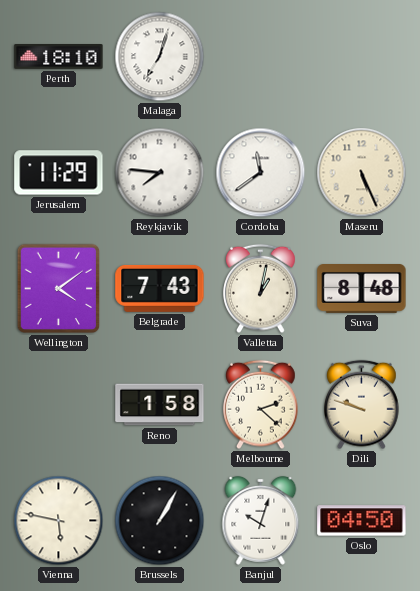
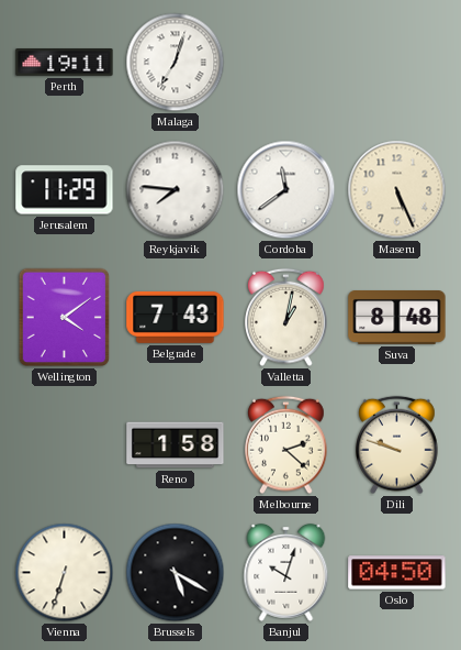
Perth: 18:10 -> 19:11 (65, 63)
Vienna: 5:47 -> 6:33 (65, 573)
Brussels: 1:05 -> 5:20 (176, 573)
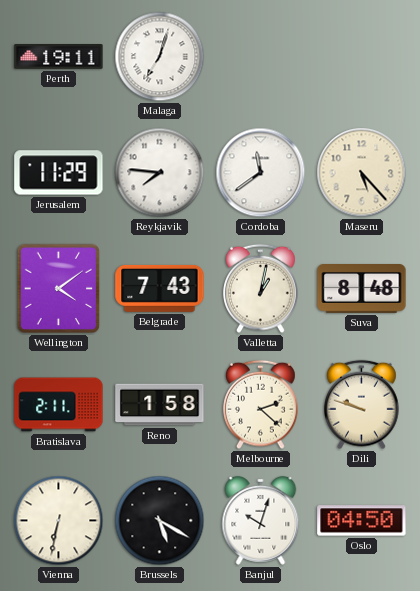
Maseru: 5:26 -> 5:23 (362, 173)
Bratislava: none -> 2:11 (59, 405)
Vienna: 6:33 -> 6:32 (59, 521)
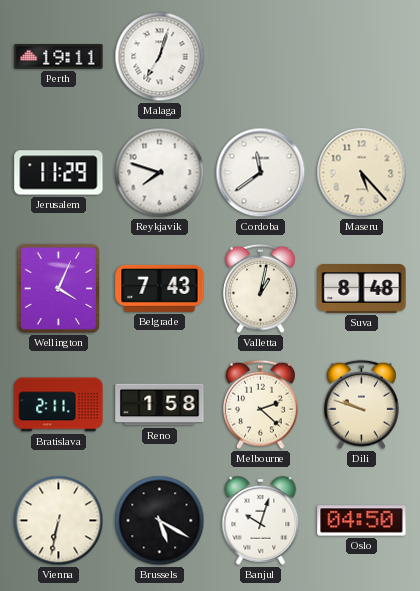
Reykjavik: 7:46 -> 7:48 (160, 173)
Wellington: 4:09 -> 4:04 (59, 289)
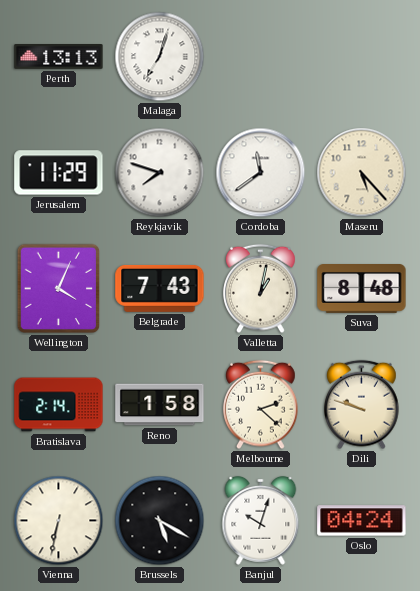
Perth: 19:11 -> 13:13 (59, 57)
Bratislava: 2:11 -> 2:14 (59, 405)
Oslo: 04:50 -> 04:24 (362, 521)
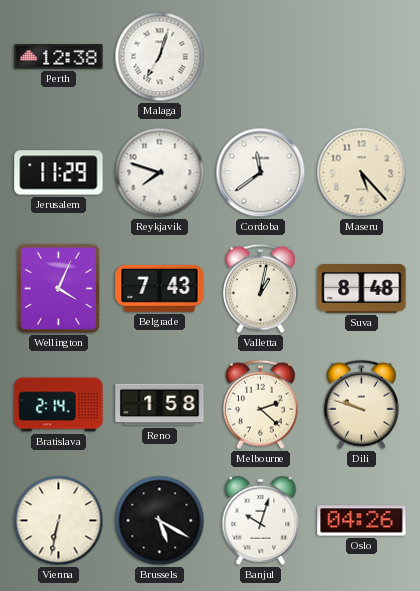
Perth: 13:13 -> 12:38 (59, 57)
Oslo: 04:24 -> 04:26 (362, 521)
